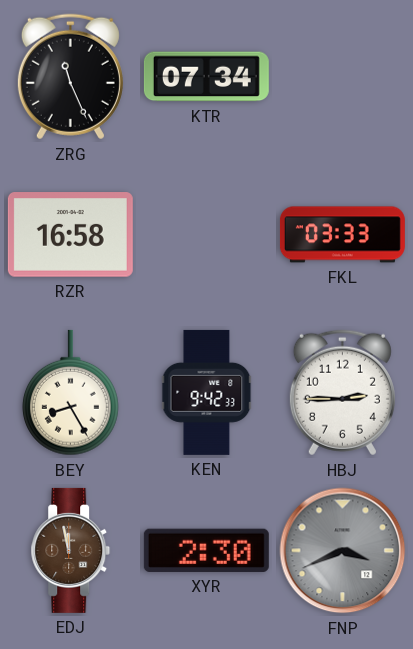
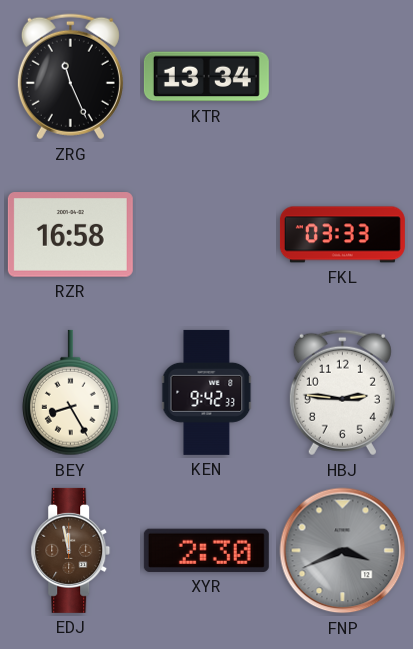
KTR: 07:34 -> 13:34 (206, 77)
HBJ: 2:45 -> 2:46 (342, 393)
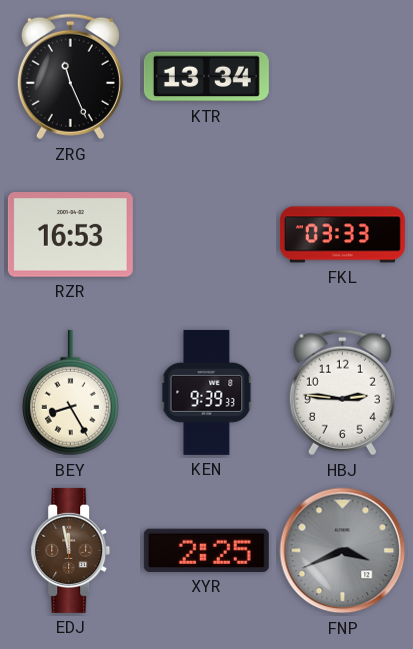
RZR: 16:58 -> 16:53 (70, 235)
KEN: 9:42 -> 9:39 (207, 392)
XYR: 2:30 -> 2:25 (206, 550)
